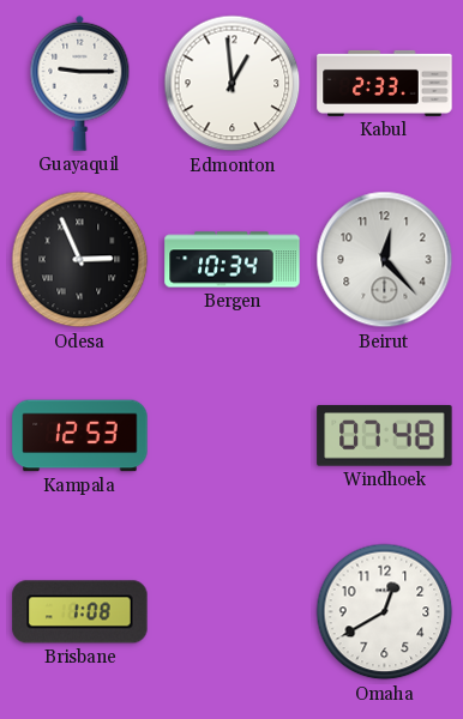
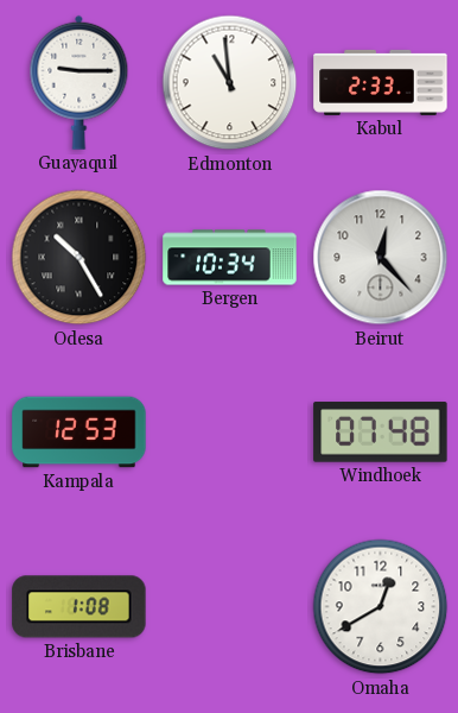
Edmonton: 12:59 -> 10:59 (230, 83)
Odesa: 2:56 -> 10:25 (79, 258)
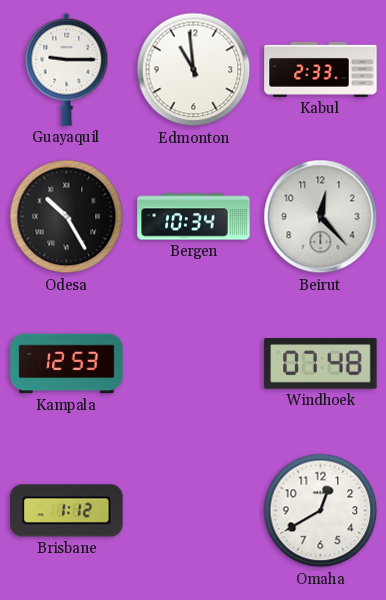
Brisbane: 1:08 -> 1:12 (67, 511)
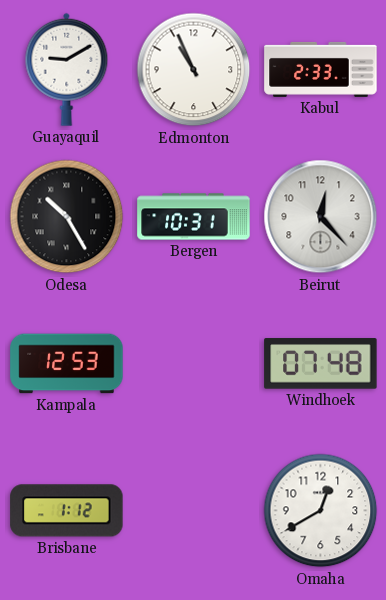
Guayaquil: 9:15 -> 9:10 (67, 69)
Edmonton: 10:59 -> 10:56 (194, 70)
Bergen: 10:34 -> 10:31 (194, 217)
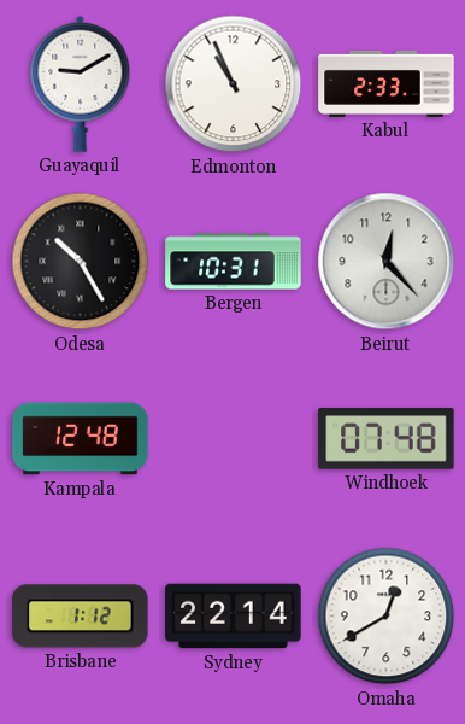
Kampala: 12:53 -> 12:48 (81, 439)
Sydney: none -> 22:14 (234, 617)
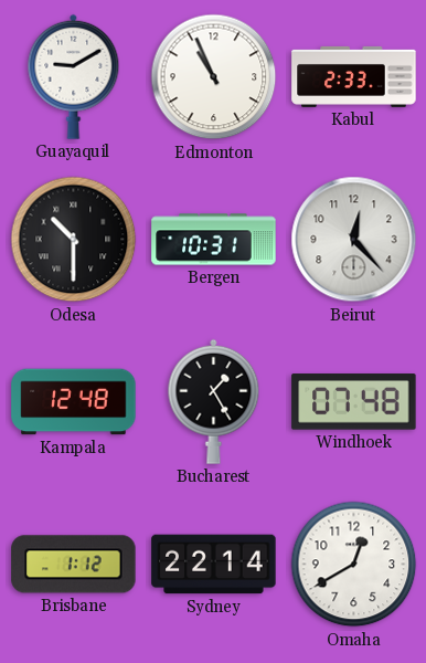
Odesa: 10:25 -> 10:30 (74, 240)
Bucharest: none -> 1:25 (214, 401)
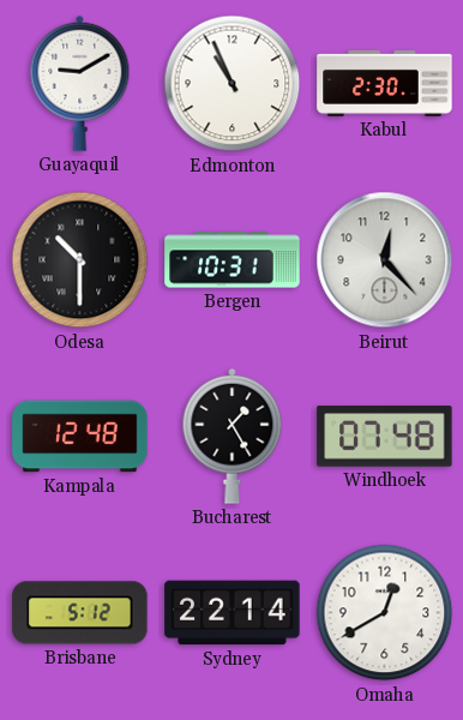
Kabul: 2:33 -> 2:30 (385, 83)
Brisbane: 1:12 -> 5:12 (80, 613)
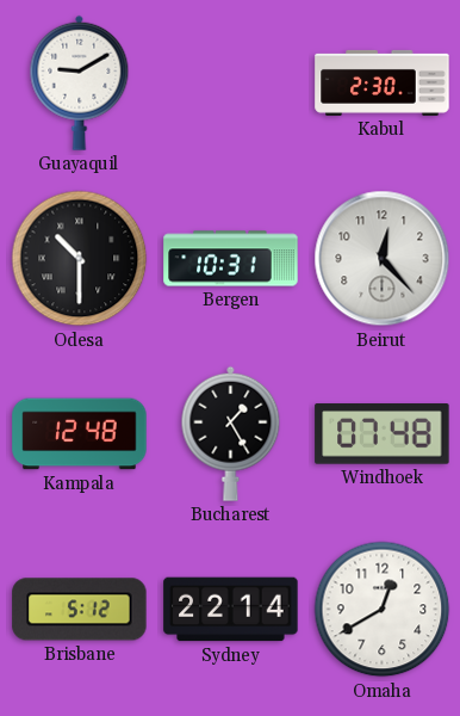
Edmonton: 10:56 -> none (233, 84)
